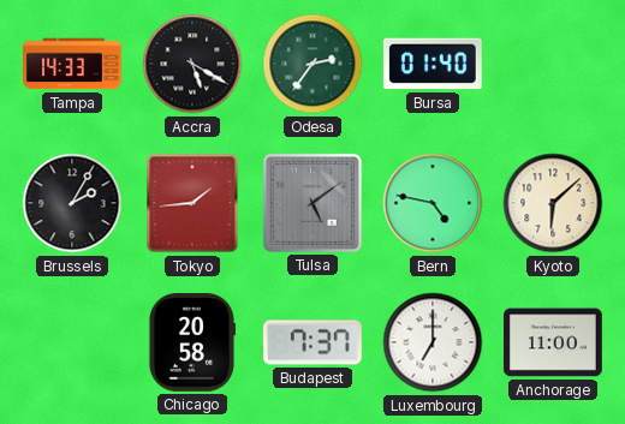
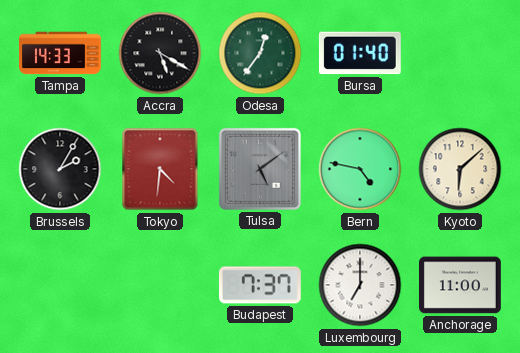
Odesa: 2:36 -> 12:36 (260, 53)
Tokyo: 1:44 -> 4:31 (160, 169)
Chicago: 20:58 -> none (191, 344)
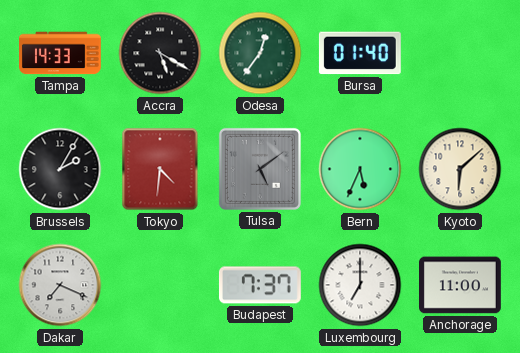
Bern: 4:47 -> 5:34 (360, 169)
Dakar: none -> 7:19 (60, 285)
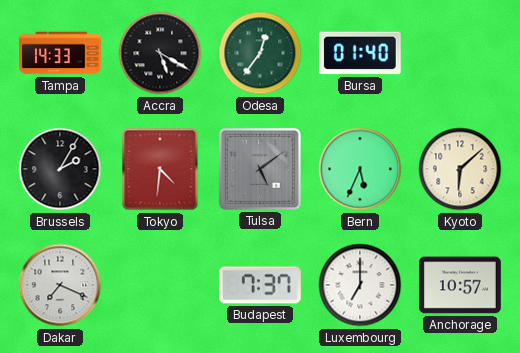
Anchorage: 11:00 -> 10:57 (461, 285)
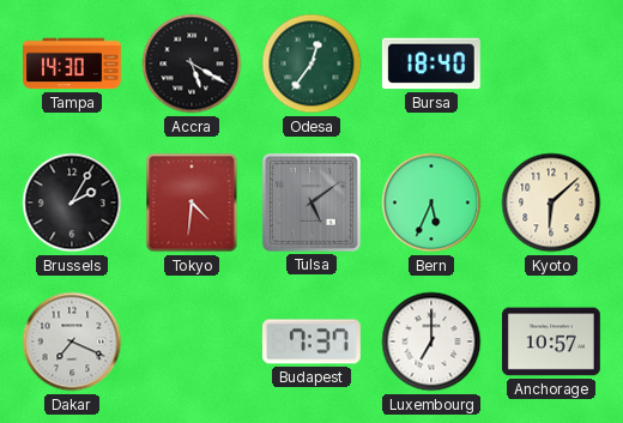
Tampa: 14:33 -> 14:30 (73, 64)
Bursa: 01:40 -> 18:40 (431, 64)
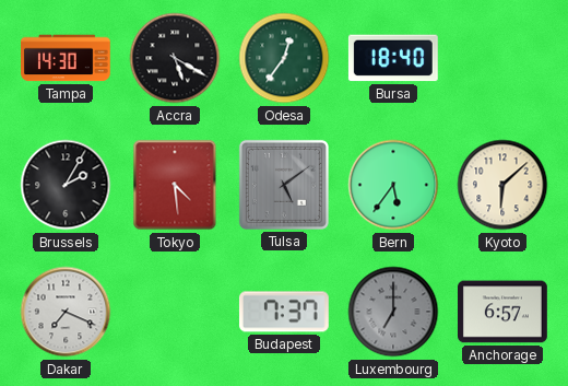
Tokyo: 4:31 -> 4:29 (175, 185)
Bern: 5:34 -> 5:36 (393, 185)
Luxembourg dial: white -> grey (393, 312)
Anchorage: 10:57 -> 6:57 (504, 312)
